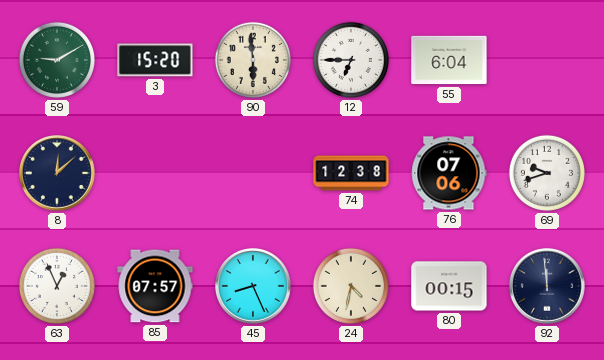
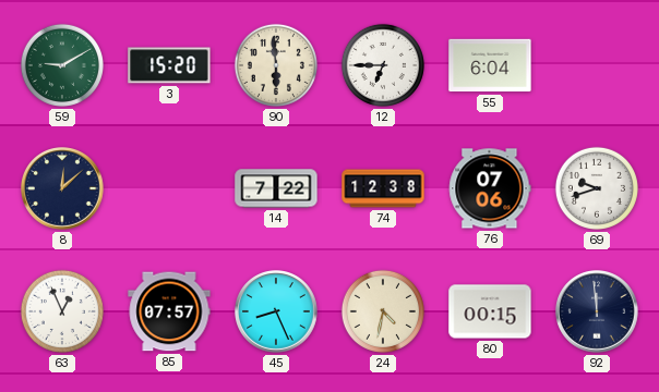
14: none -> 7:22 (276, 188)
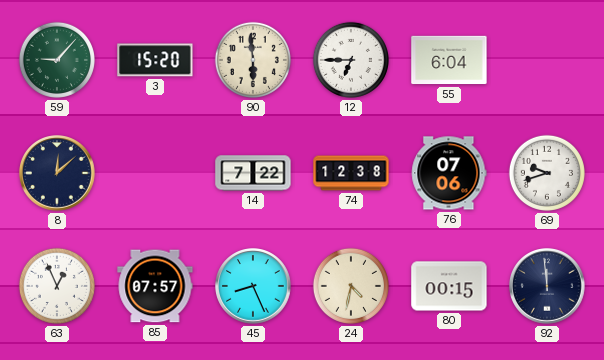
59: 9:10 -> 9:07 (57, 60)
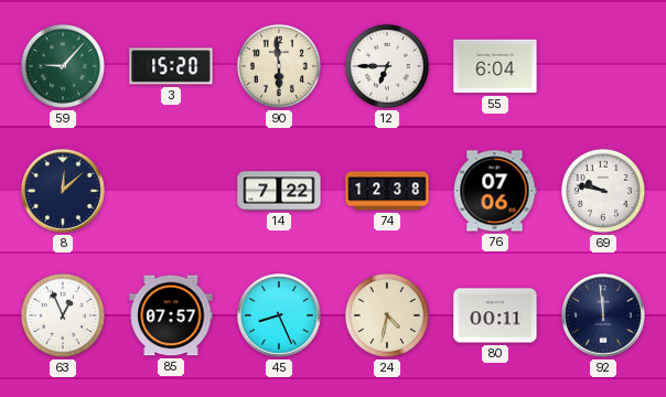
69: 9:42 -> 9:47 (603, 191)
80: 00:15 -> 00:11 (495, 315)
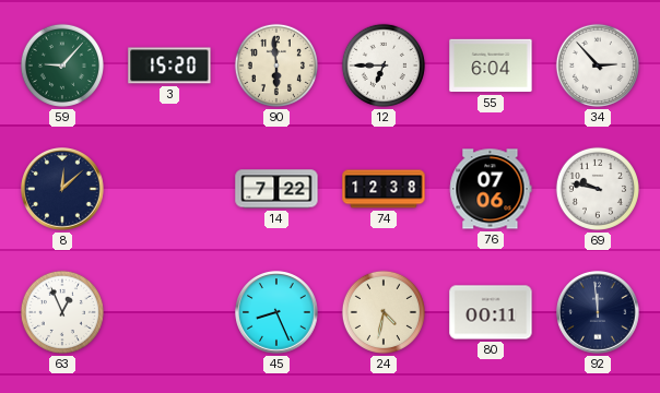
34: none -> 2:53 (598, 65)
85: 07:57 -> none (171, 315)
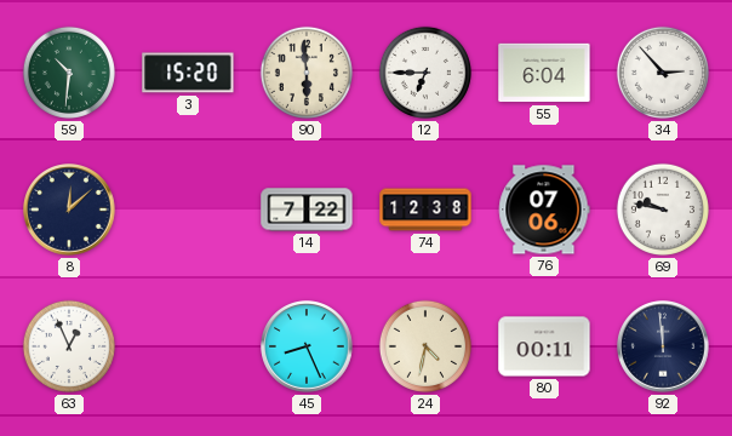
59: 9:07 -> 10:31 (69, 73)
